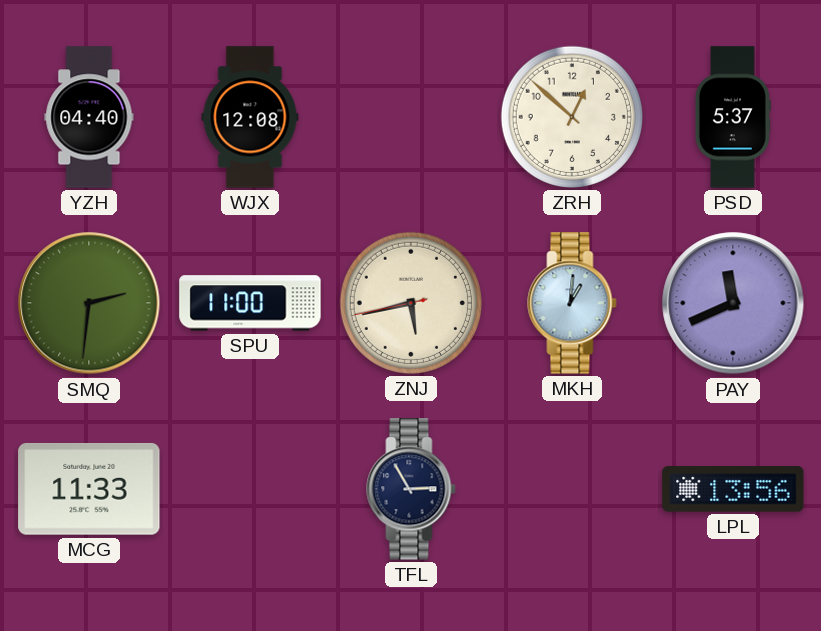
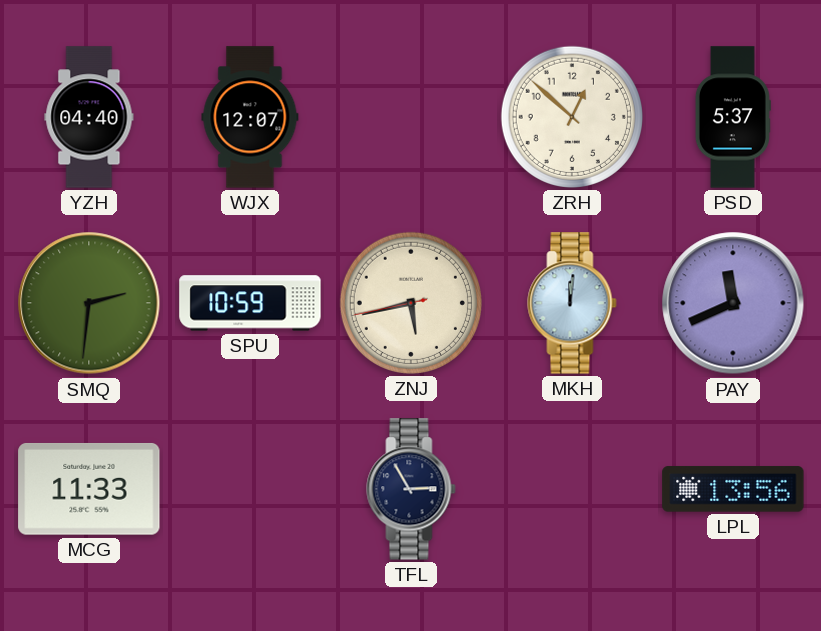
WJX: 12:08 -> 12:07 (250, 117)
SPU: 11:00 -> 10:59 (250, 303)
MKH: 1:01 -> 12:01 (572, 303)
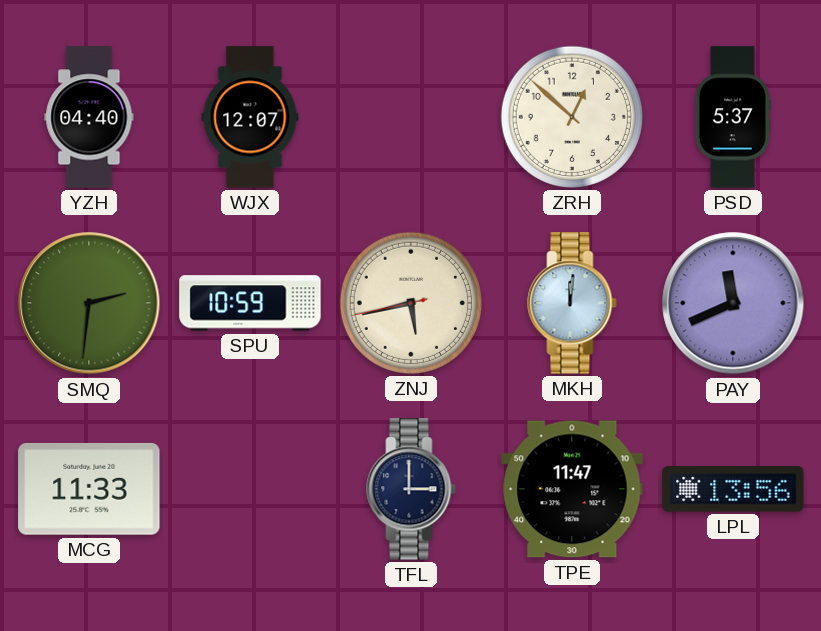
TFL: 2:55 -> 3:00 (411, 489)
TPE: none -> 11:47 (572, 489)
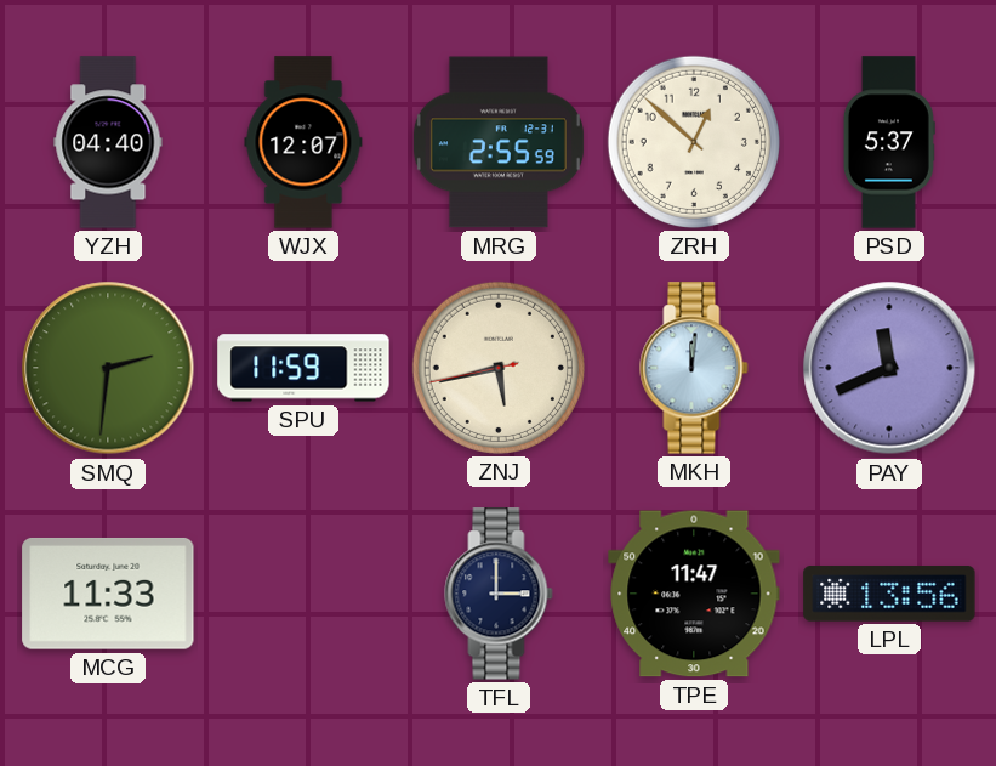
MRG: none -> 2:55 (499, 142)
SPU: 10:59 -> 11:59 (303, 368)
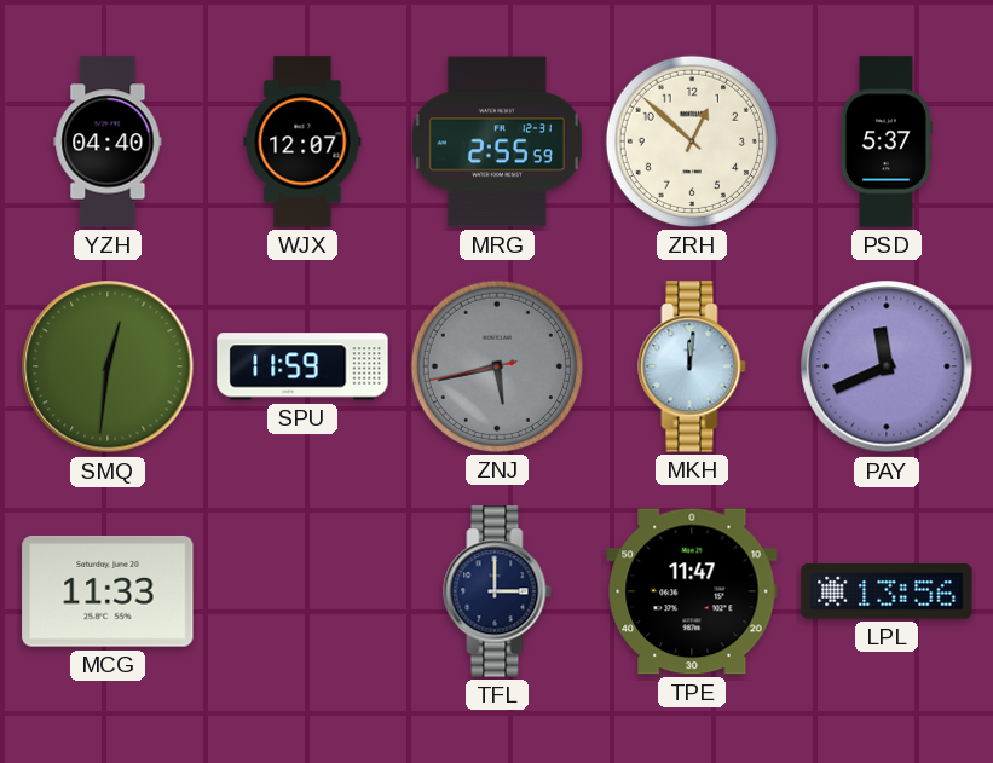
SMQ: 2:31 -> 12:31 (108, 366)
ZNJ dial: cream -> grey (497, 366)
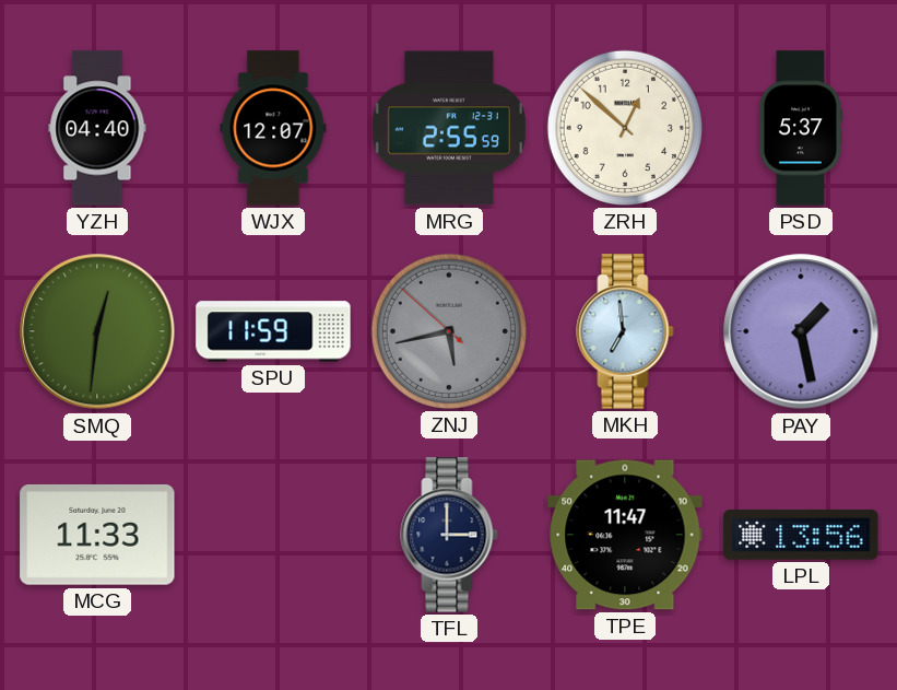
ZNJ: 5:42:43 -> 5:42:52 (449, 331)
MKH: 12:01 -> 6:59 (625, 331)
PAY: 11:41 -> 1:28 (801, 331)
